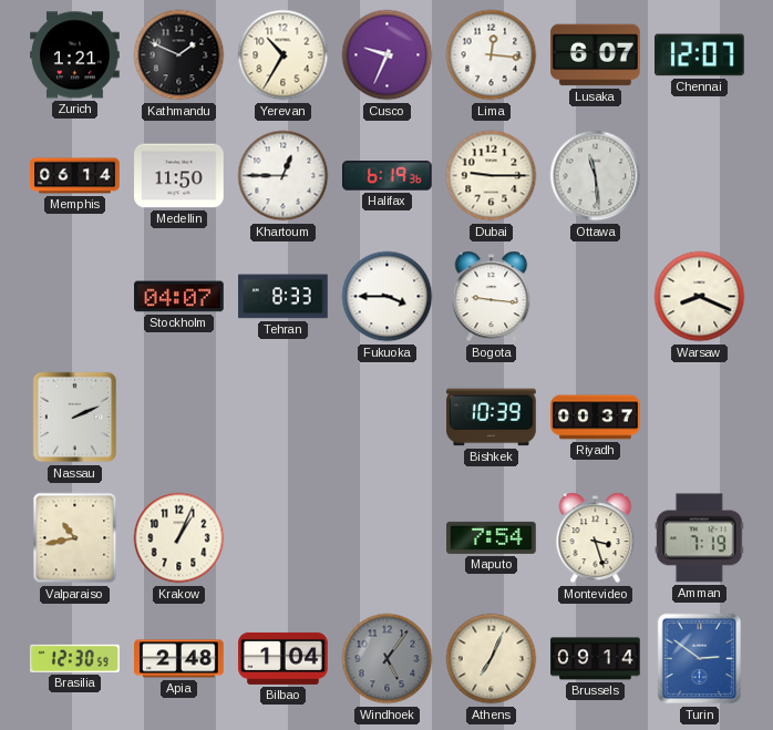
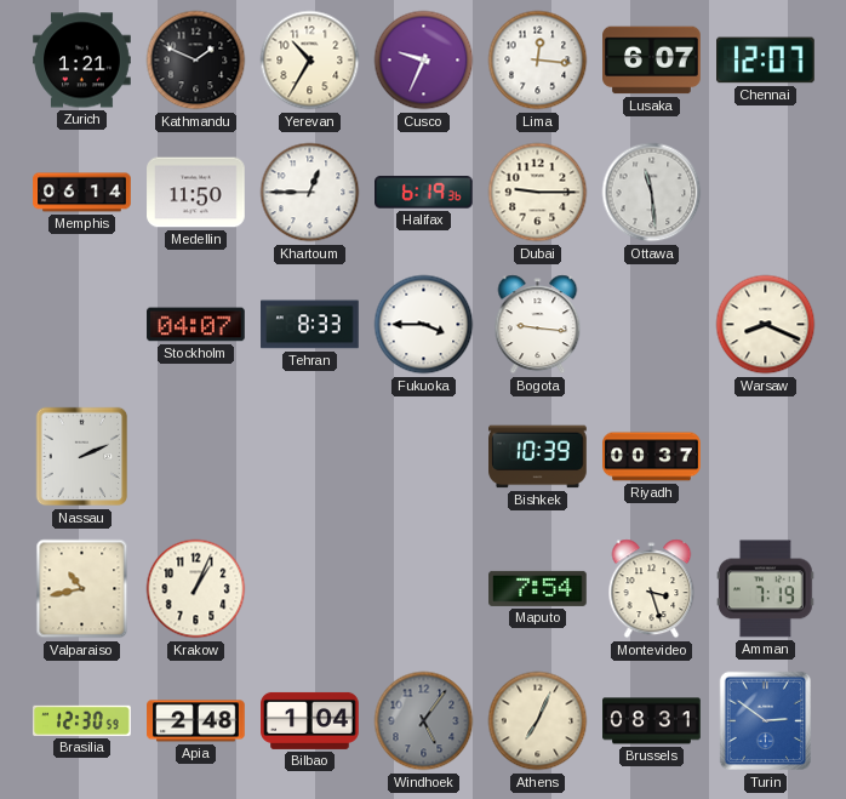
Brussels: 09:14 -> 08:31 (652, 721)
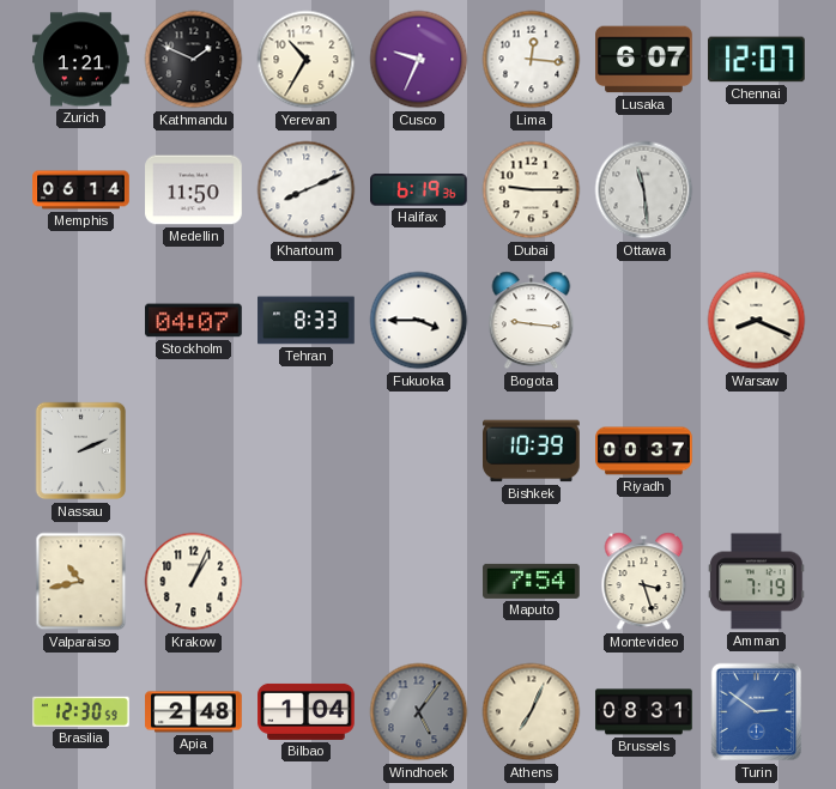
Khartoum: 12:45 -> 8:11 (307, 190)
